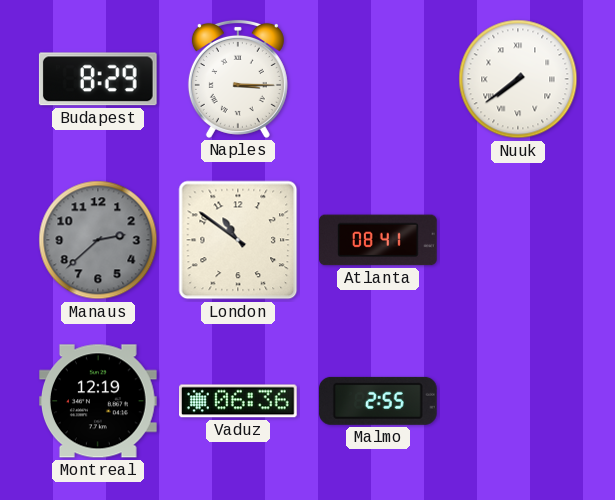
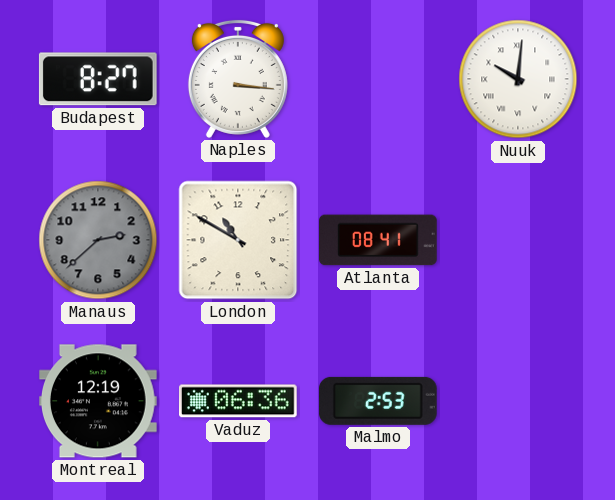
Budapest: 8:29 -> 8:27 (98, 79)
Naples: 3:15 -> 3:16 (238, 79)
Nuuk: 7:39 -> 10:01 (518, 79)
London: 10:51 -> 10:50 (238, 240)
Malmo: 2:55 -> 2:53 (378, 401)
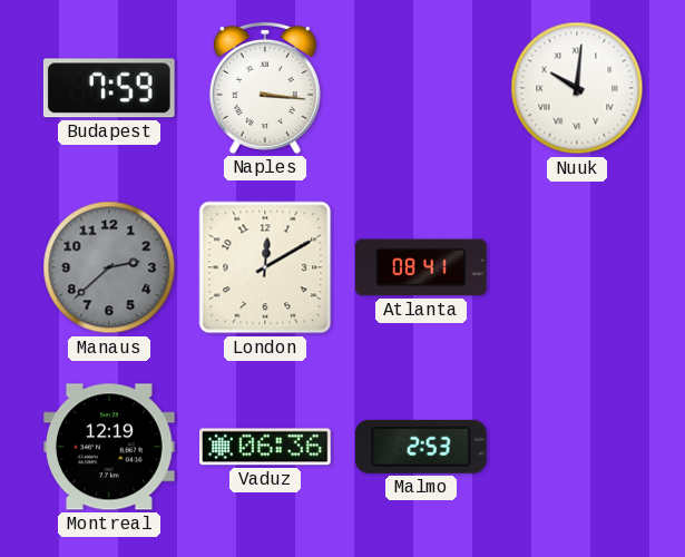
Budapest: 8:27 -> 7:59 (109, 88)
London: 10:50 -> 12:10 (265, 267)
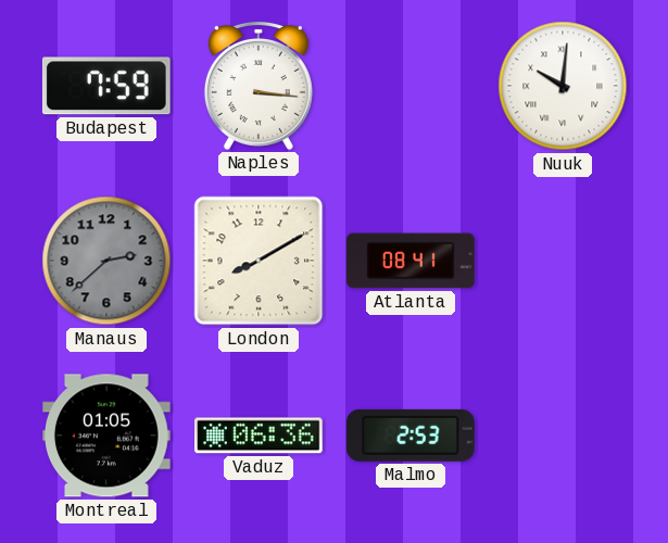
London: 12:10 -> 8:10 (259, 261)
Montreal: 12:19 -> 01:05 (108, 435)
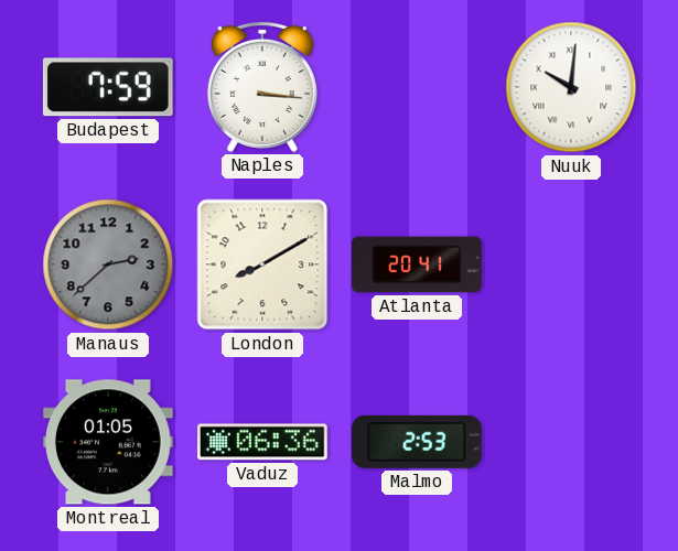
Atlanta: 08:41 -> 20:41 (418, 264)
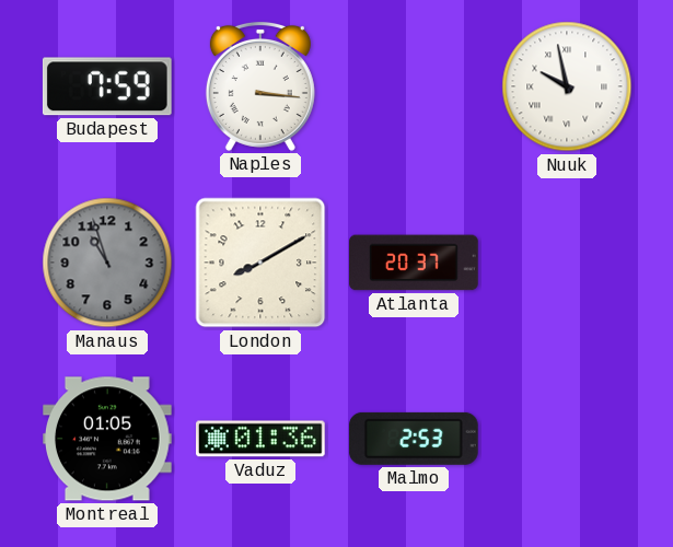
Nuuk: 10:01 -> 9:58 (567, 86)
Manaus: 2:38 -> 10:57 (107, 263)
Atlanta: 20:41 -> 20:37 (415, 263)
Vaduz: 06:36 -> 01:36 (262, 439)
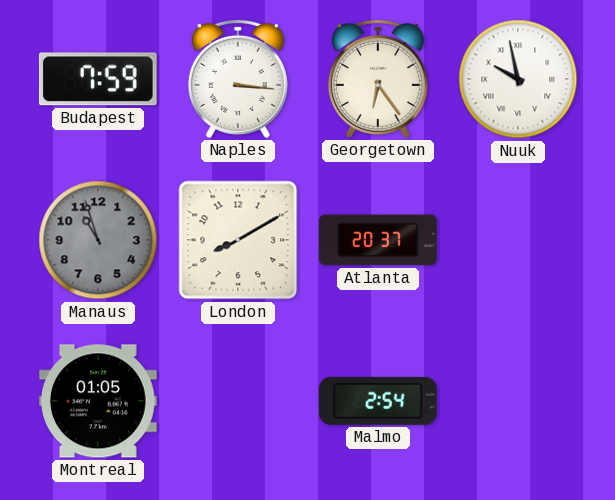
Georgetown: none -> 6:24 (378, 79)
Vaduz: 01:36 -> none (262, 439)
Malmo: 2:53 -> 2:54 (378, 401)
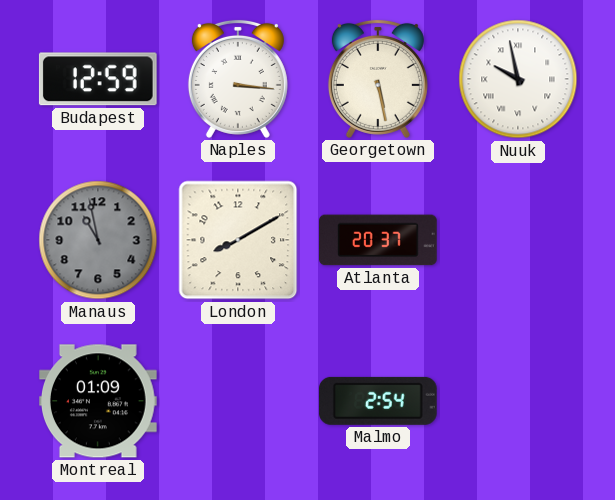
Budapest: 7:59 -> 12:59 (98, 79)
Georgetown: 6:24 -> 5:28 (378, 79)
Manaus: 10:57 -> 10:58 (98, 240)
Montreal: 01:05 -> 01:09 (99, 401)
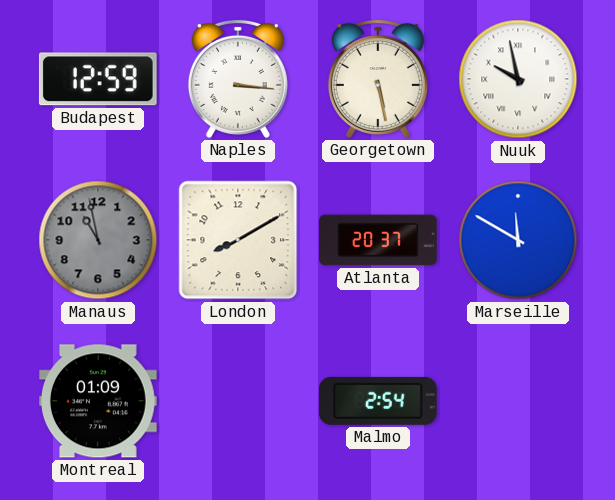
Marseille: none -> 11:50 (518, 240)
